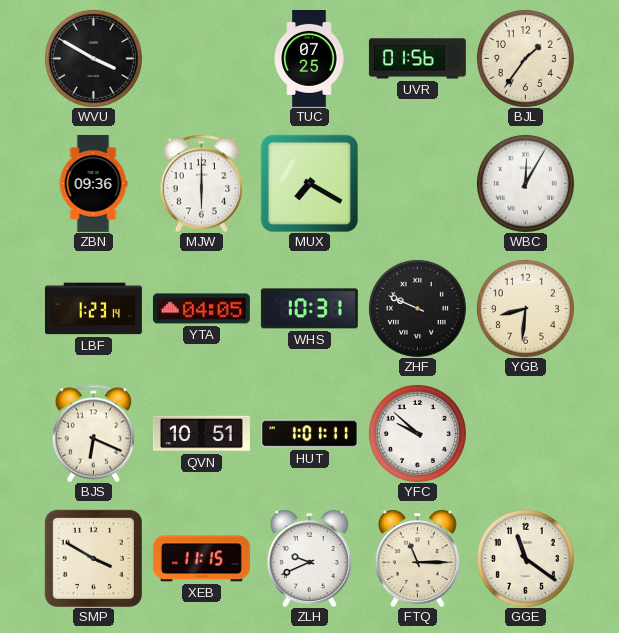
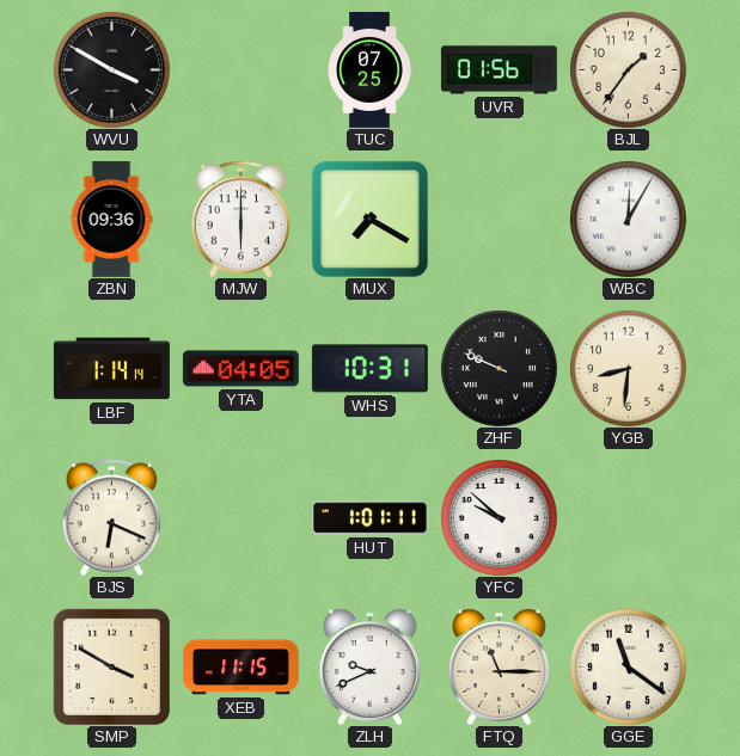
LBF: 1:23 -> 1:14 (111, 369)
QVN: 10:51 -> none (201, 434)
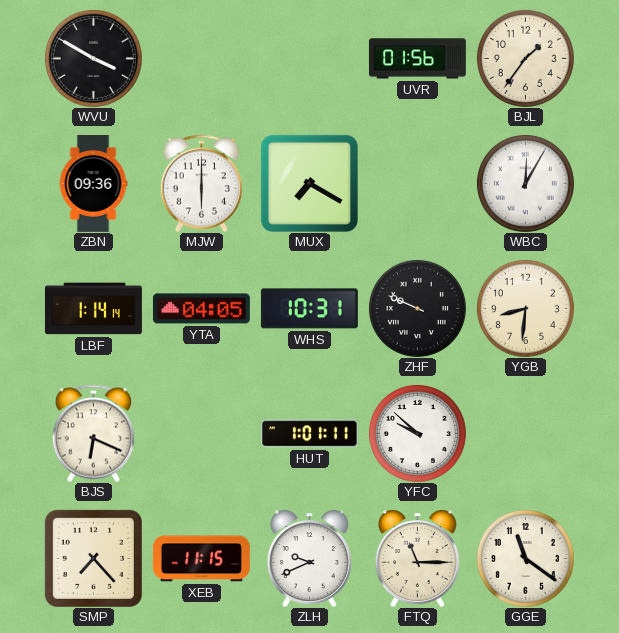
TUC: 07:25 -> none (369, 69)
SMP: 3:50 -> 7:23 (93, 558)
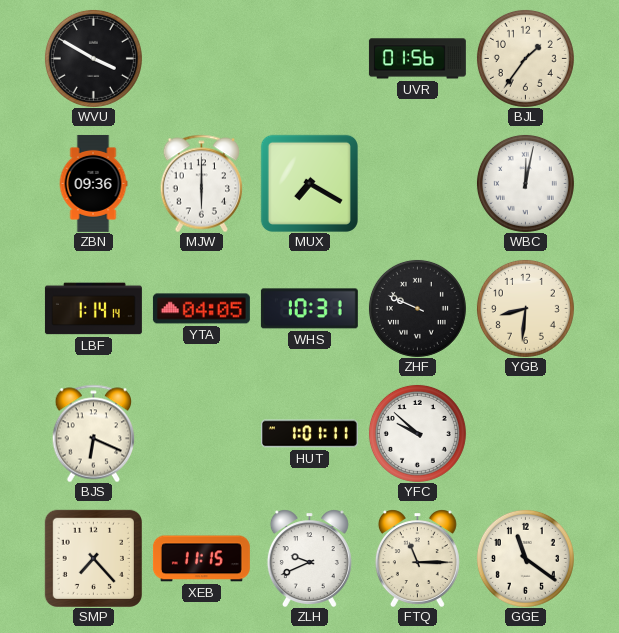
WBC: 12:05 -> 12:02 (525, 183)
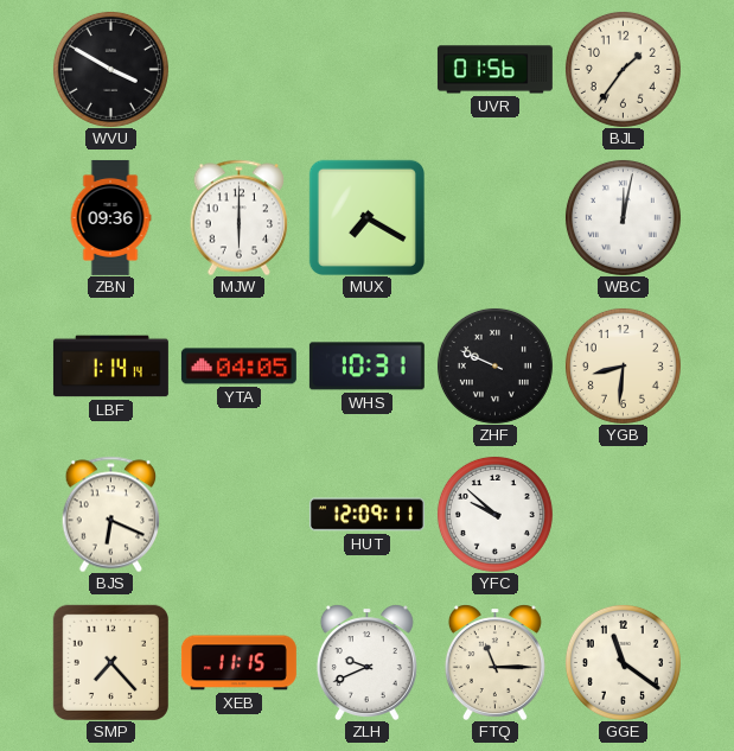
HUT: 1:01 -> 12:09 (366, 515)
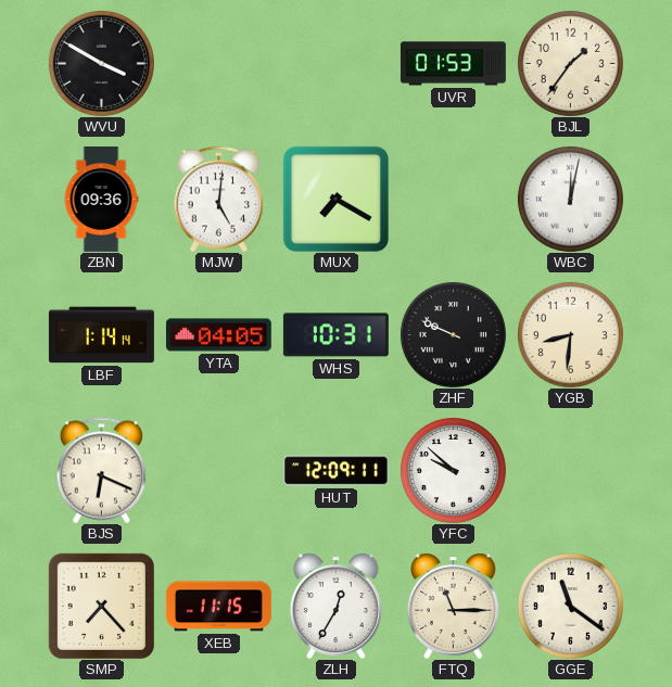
UVR: 01:56 -> 01:53 (453, 64)
MJW: 6:00 -> 5:01 (219, 199)
ZLH: 9:41 -> 12:35 (335, 606)
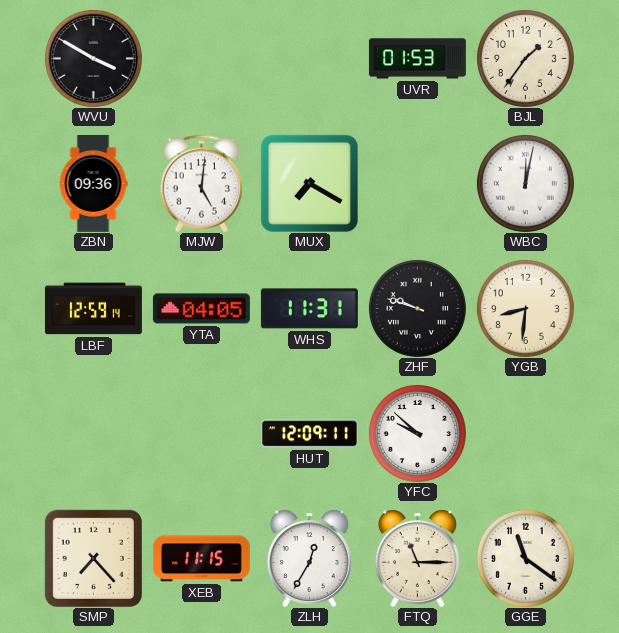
LBF: 1:14 -> 12:59 (93, 309)
WHS: 10:31 -> 11:31 (309, 309)
ZHF: 9:49 -> 9:48 (417, 308)
BJS: 6:19 -> none (102, 470)
